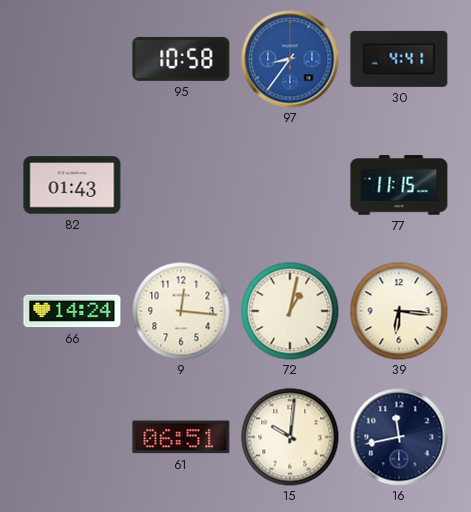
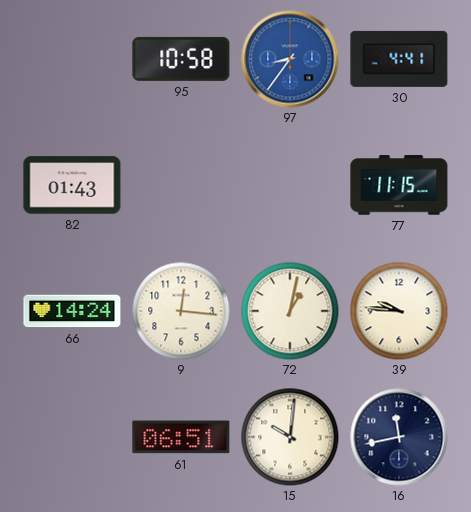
39: 6:16 -> 9:46 (399, 311)
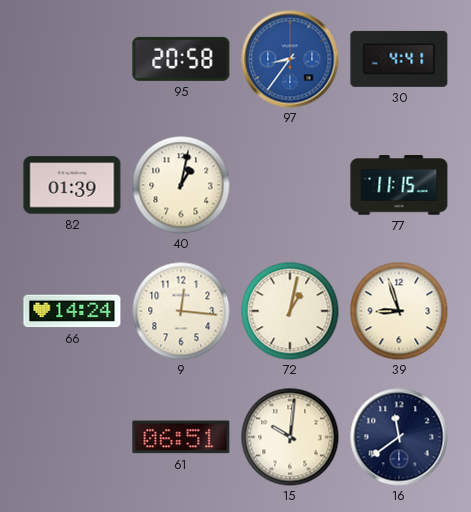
95: 10:58 -> 20:58 (181, 59)
82: 01:43 -> 01:39 (72, 185)
40: none -> 1:02 (181, 185)
39: 9:46 -> 8:57 (399, 311)
16: 11:43 -> 11:39 (399, 437)
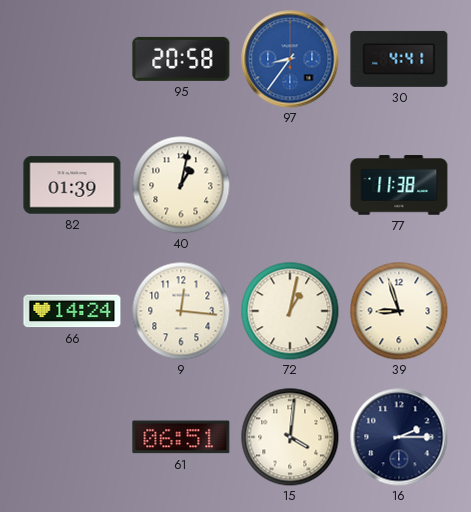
77: 11:15 -> 11:38 (399, 185)
15: 10:01 -> 4:01 (290, 437)
16: 11:39 -> 2:15 (399, 437)
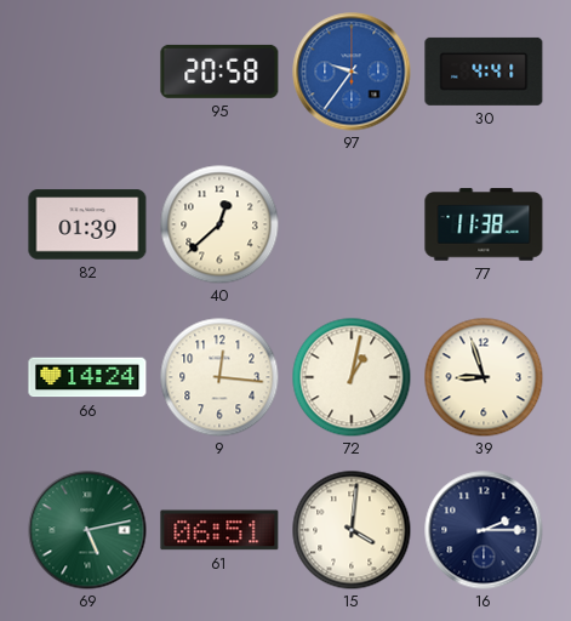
97: 8:36 -> 9:36 (352, 72)
40: 1:02 -> 12:38 (219, 224)
69: none -> 5:13 (87, 530)
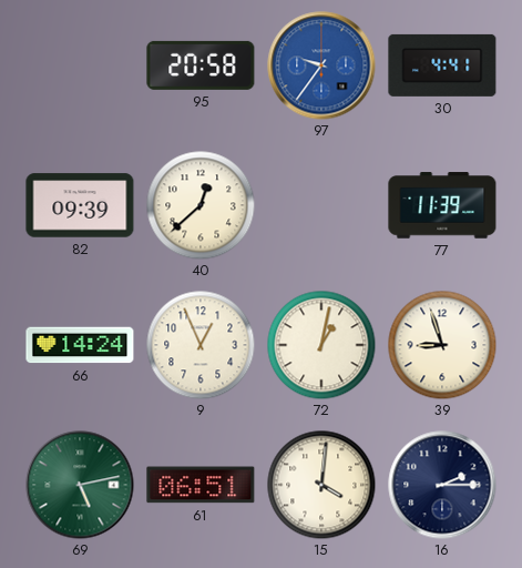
82: 01:39 -> 09:39 (80, 205)
77: 11:38 -> 11:39 (442, 205)
9: 12:16 -> 12:56 (201, 345)
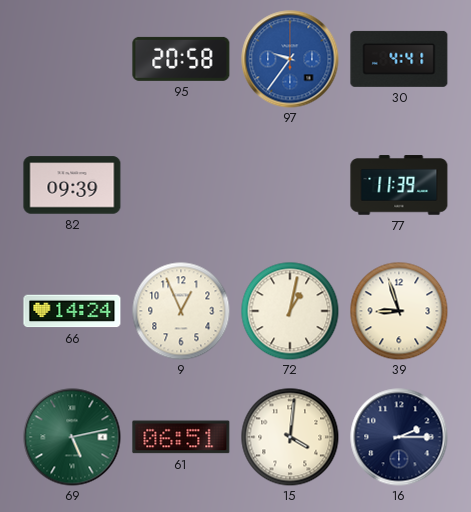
40: 12:38 -> none (201, 205)
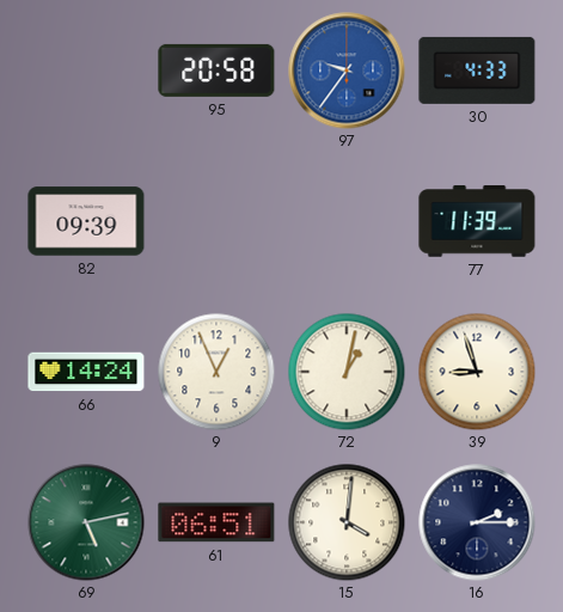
30: 4:41 -> 4:33 (477, 71)
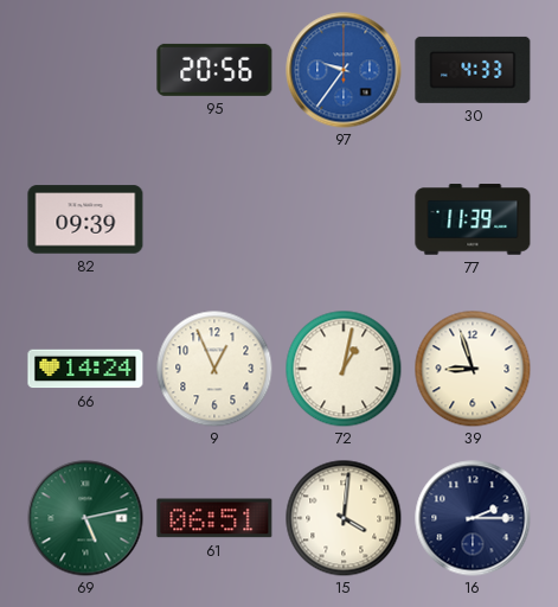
95: 20:58 -> 20:56 (214, 70)
